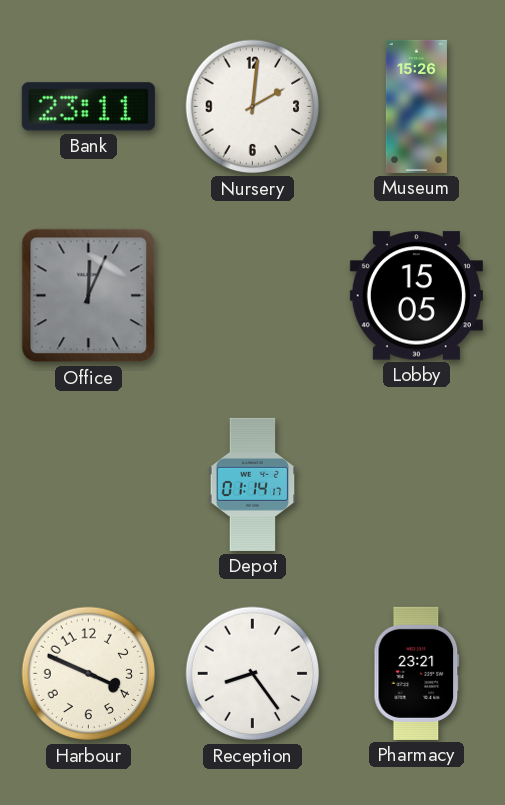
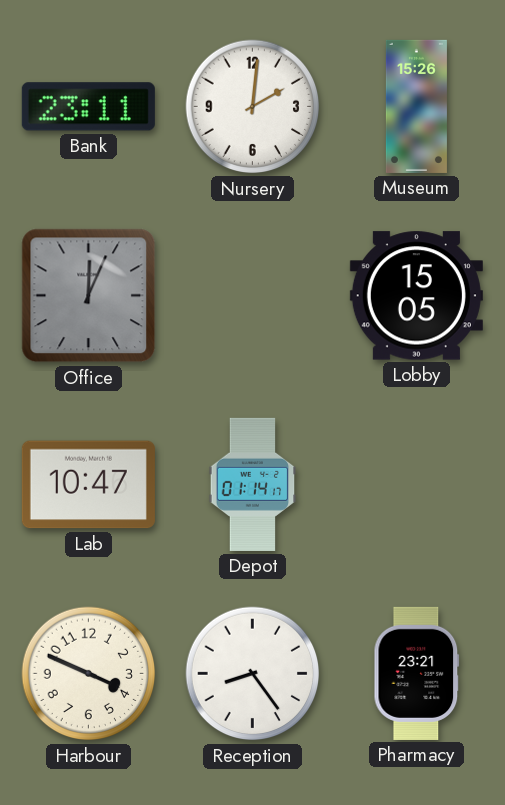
Lab: none -> 10:47 (88, 485)
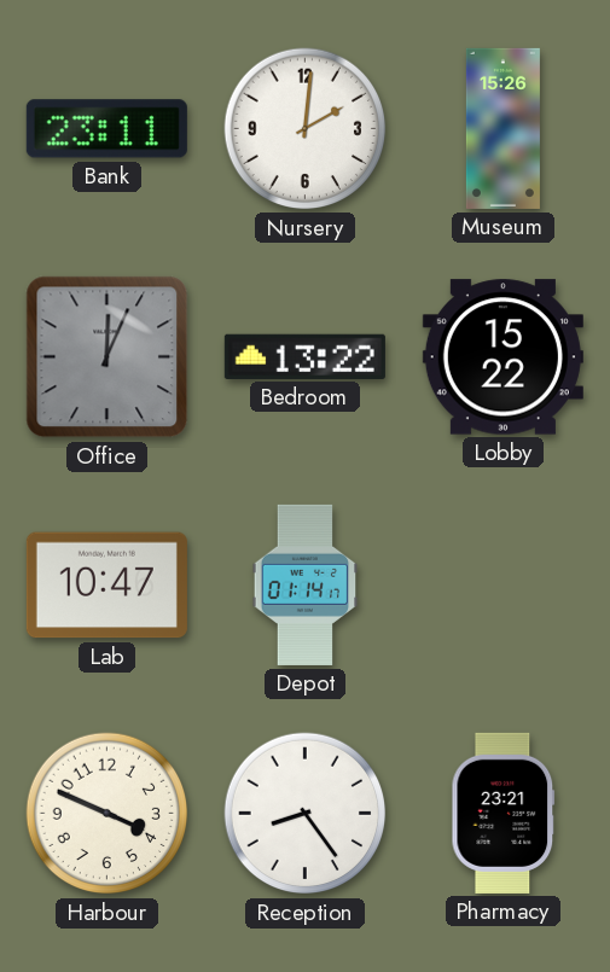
Bedroom: none -> 13:22 (304, 356)
Lobby: 15:05 -> 15:22 (502, 357)
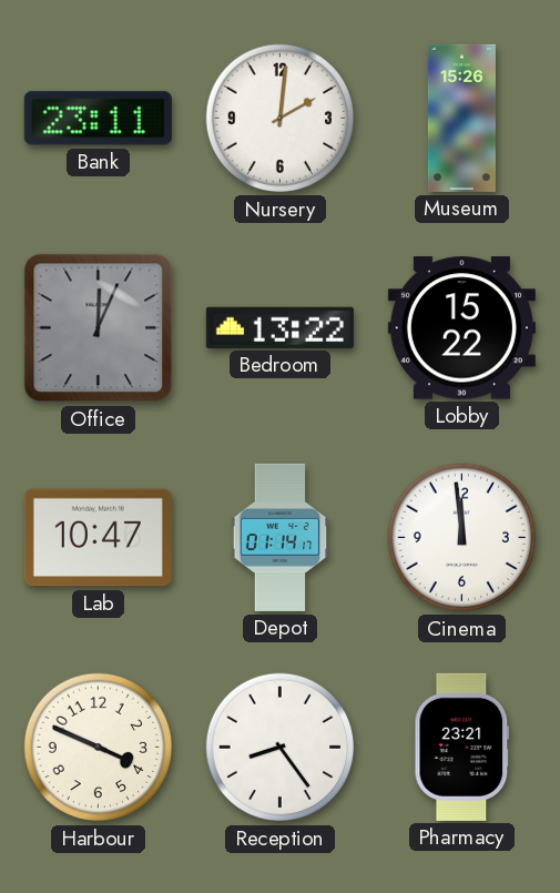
Cinema: none -> 11:59 (462, 538)
